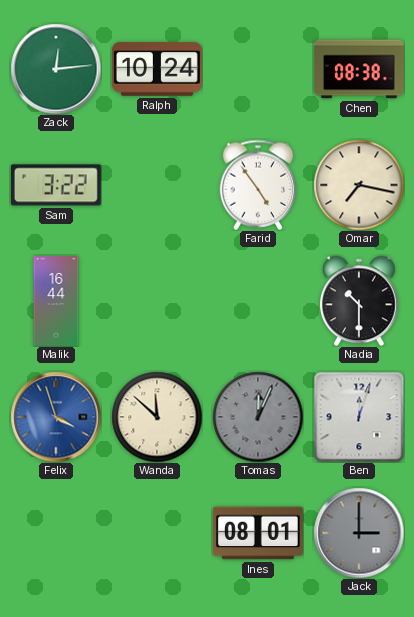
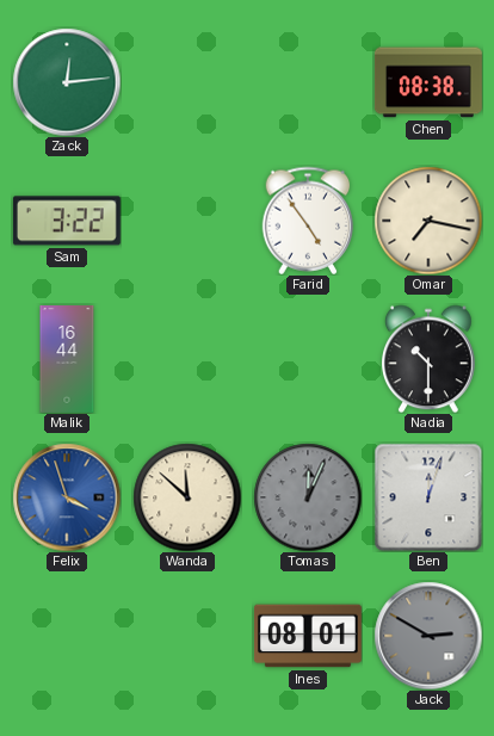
Ralph: 10:24 -> none (157, 69)
Jack: 3:00 -> 2:50 (428, 636)
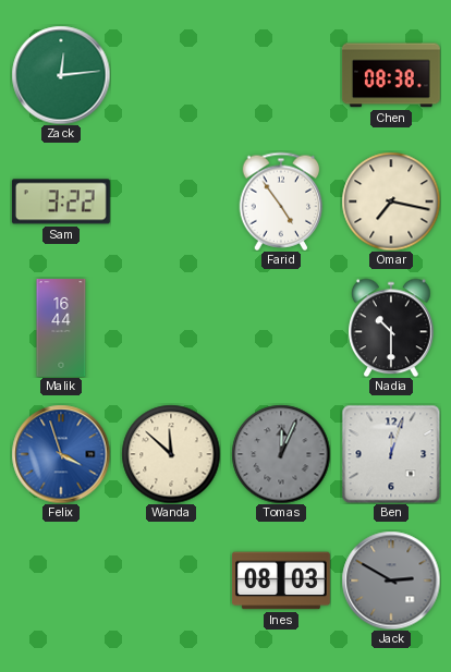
Ines: 08:01 -> 08:03 (281, 581)
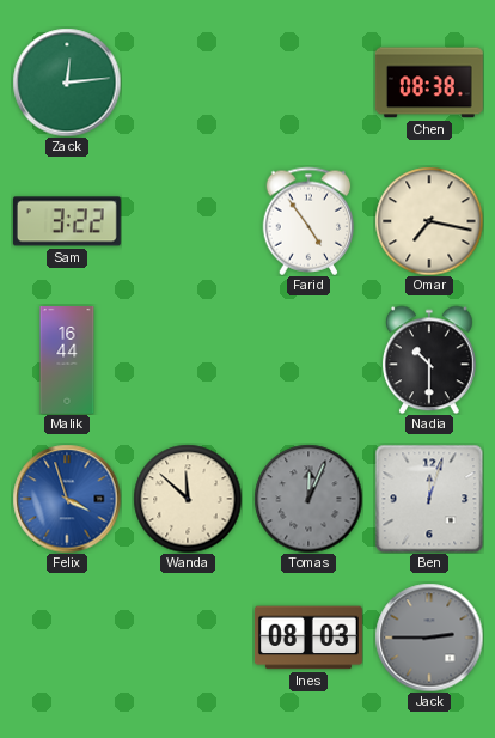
Jack: 2:50 -> 2:45 (429, 638)
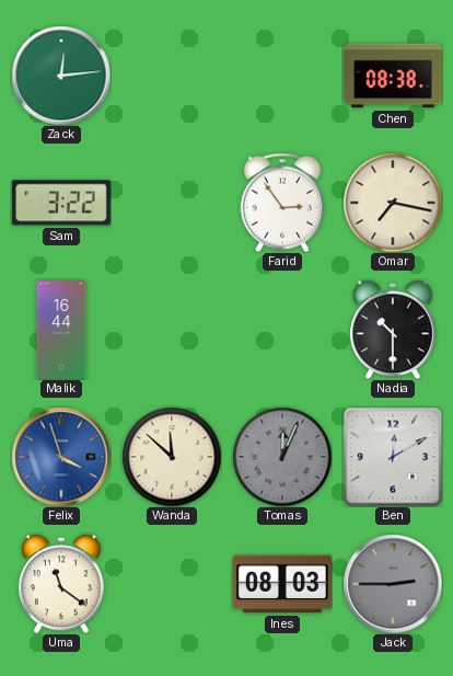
Farid: 4:54 -> 2:54 (282, 203)
Ben: 12:03 -> 12:10 (393, 457)
Uma: none -> 11:21 (62, 584)
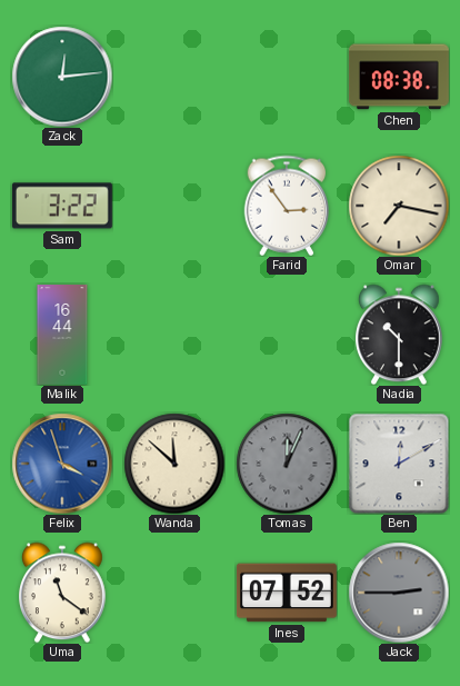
Ines: 08:03 -> 07:52 (287, 593)
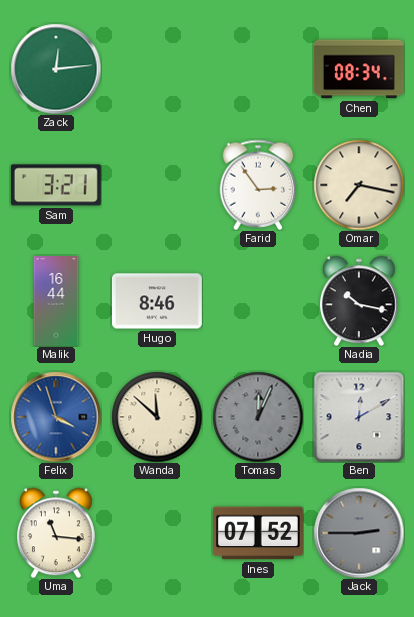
Chen: 08:38 -> 08:34 (359, 69)
Sam: 3:22 -> 3:21 (56, 185)
Hugo: none -> 8:46 (157, 301)
Nadia: 10:30 -> 10:17 (360, 301)
Uma: 11:21 -> 11:16 (57, 533)
